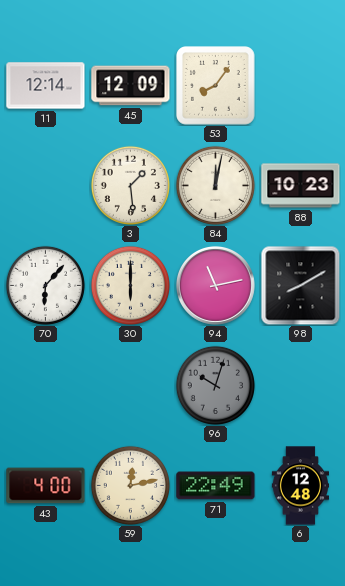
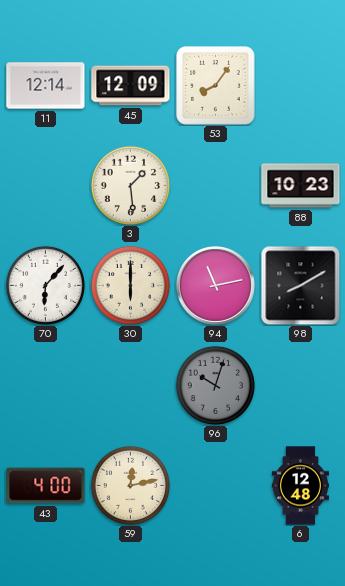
84: 12:02 -> none (215, 185)
71: 22:49 -> none (216, 486)
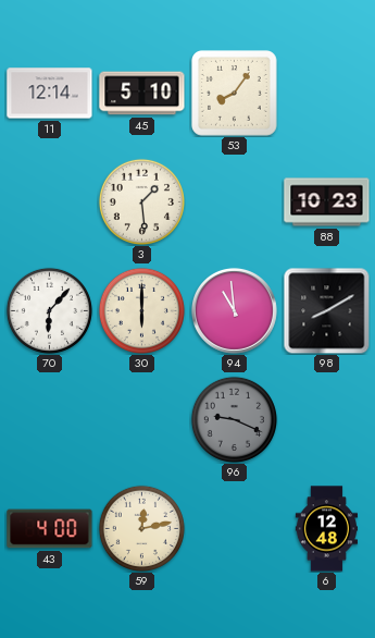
45: 12:09 -> 5:10 (142, 94)
94: 11:13 -> 10:59 (234, 310)
96: 10:03 -> 9:19 (234, 419)
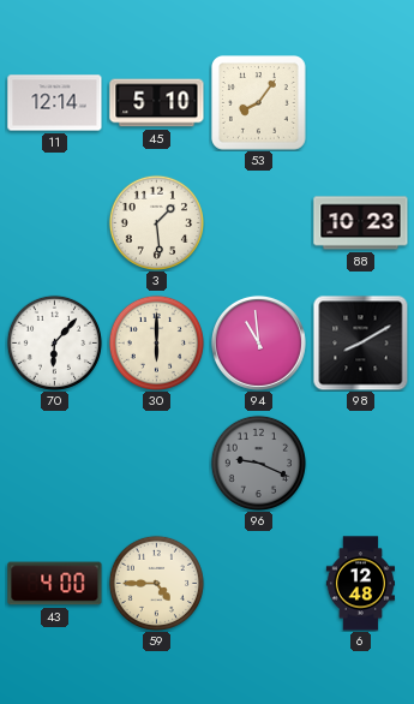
59: 12:13 -> 4:45 (156, 583)
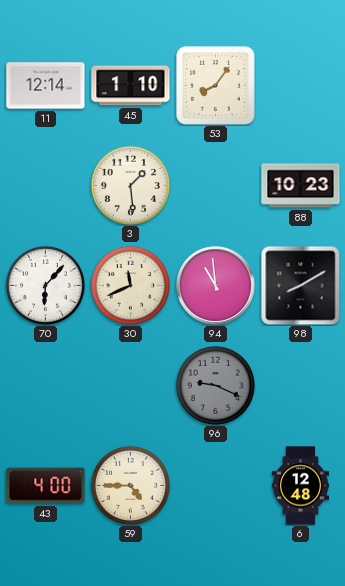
45: 5:10 -> 1:10 (131, 86)
30: 6:00 -> 11:41 (130, 285)
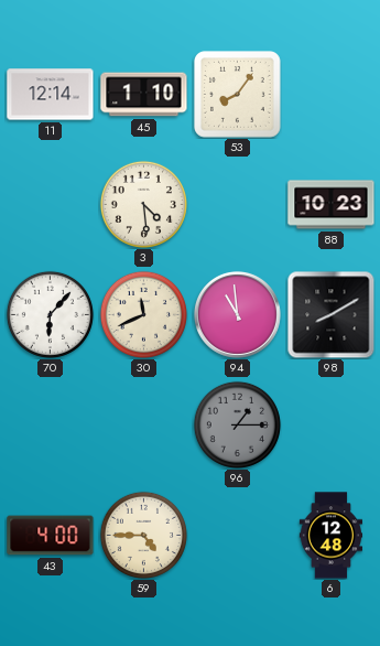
3: 1:29 -> 4:29 (143, 204)
96: 9:19 -> 1:15 (237, 424)
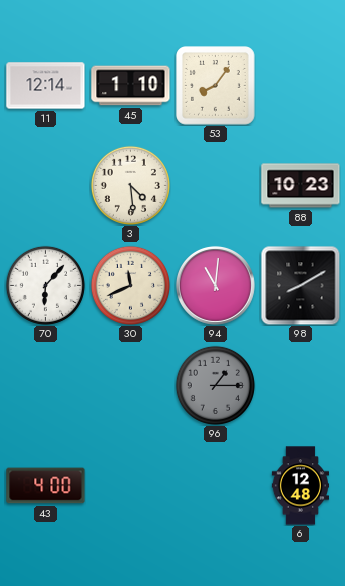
94: 10:59 -> 11:01 (215, 285)
59: 4:45 -> none (143, 535)
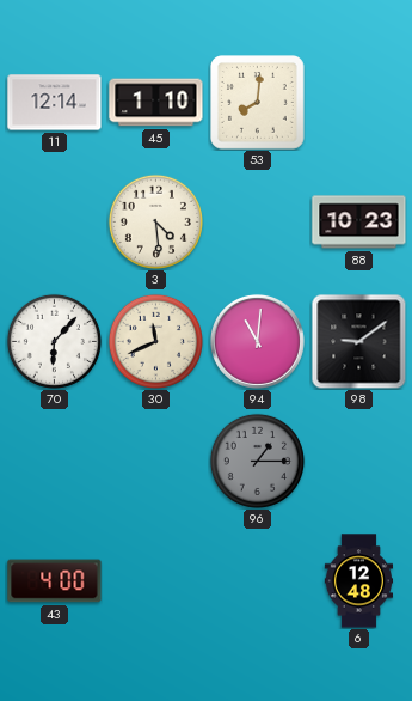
53: 8:06 -> 8:01 (258, 103)
98: 8:10 -> 9:09 (358, 341)
